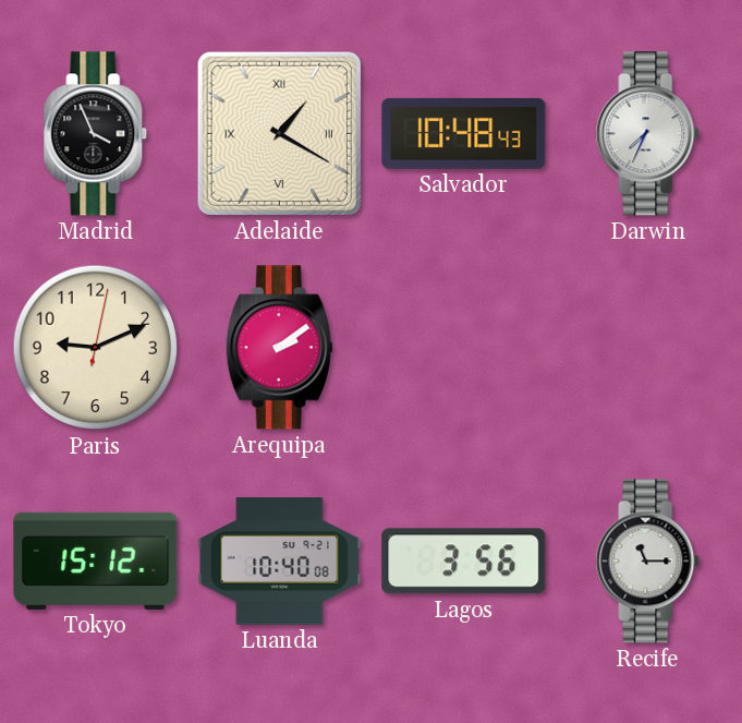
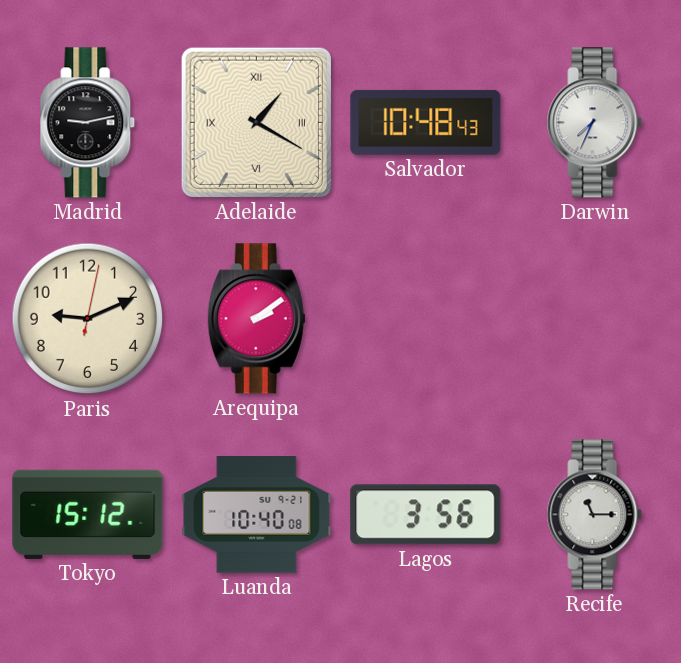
Madrid: 3:56 -> 9:13 (88, 123)
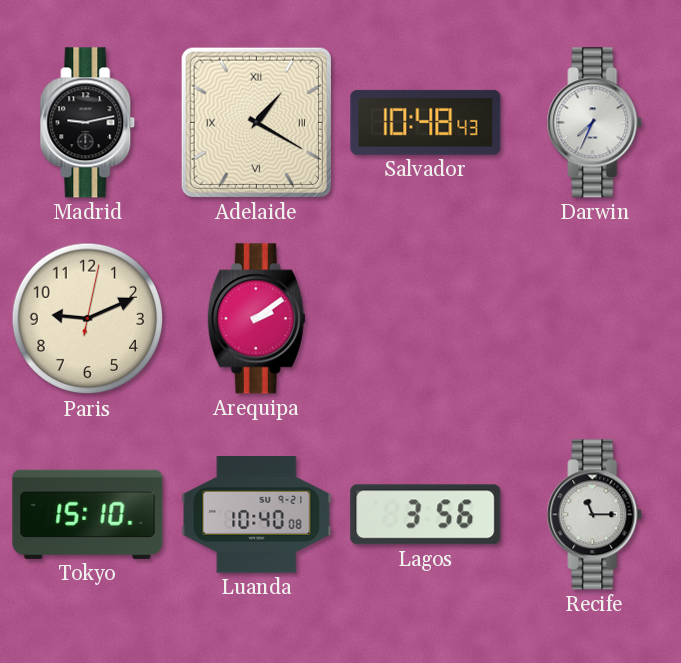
Tokyo: 15:12 -> 15:10 (88, 514)
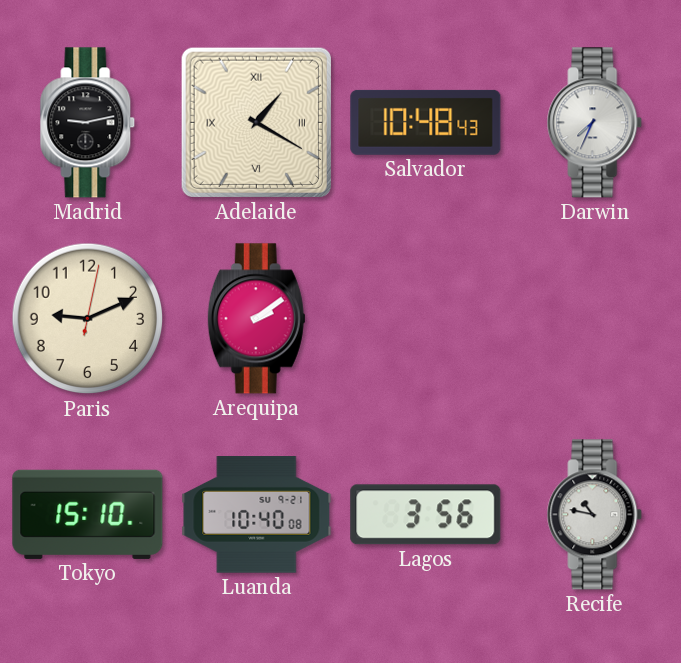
Recife: 11:15 -> 10:47 (595, 515)
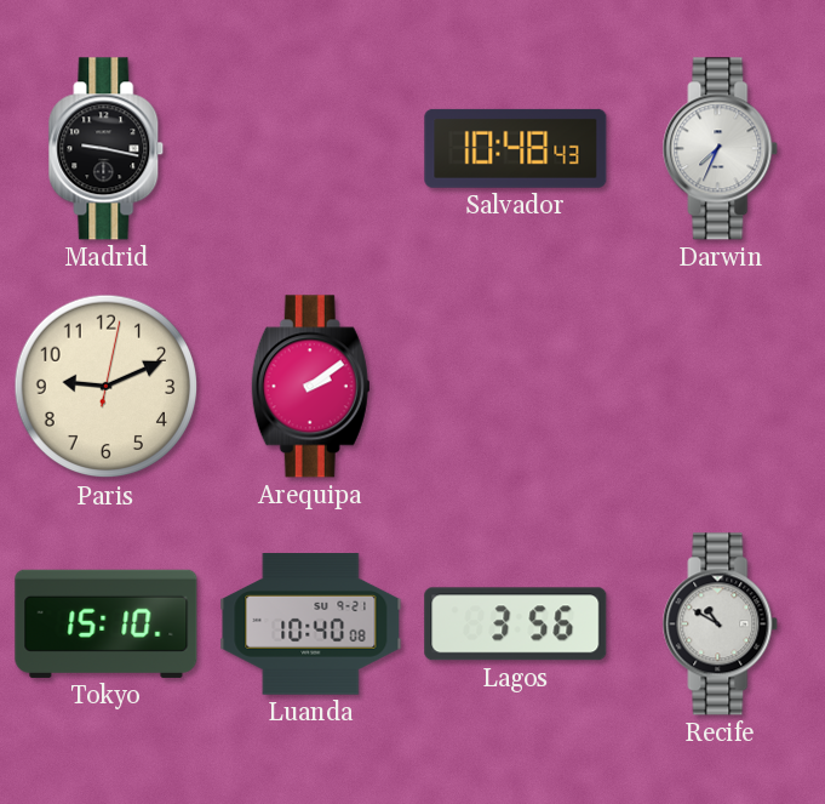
Madrid: 9:13 -> 9:17 (107, 149)
Adelaide: 1:20 -> none (256, 122)
Recife: 10:47 -> 10:50 (721, 625)
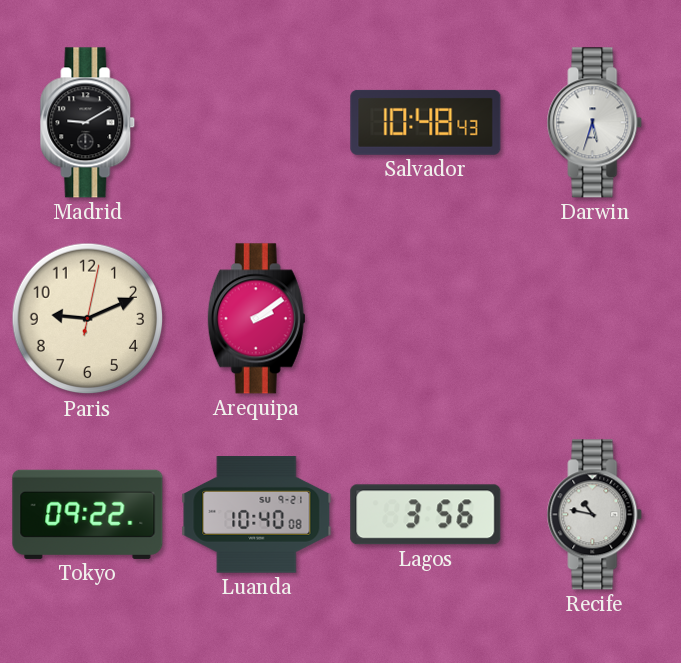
Madrid: 9:17 -> 9:10 (88, 123)
Darwin: 7:34 -> 5:33 (595, 123)
Tokyo: 15:10 -> 09:22 (88, 514)
Recife: 10:50 -> 10:47 (595, 515)
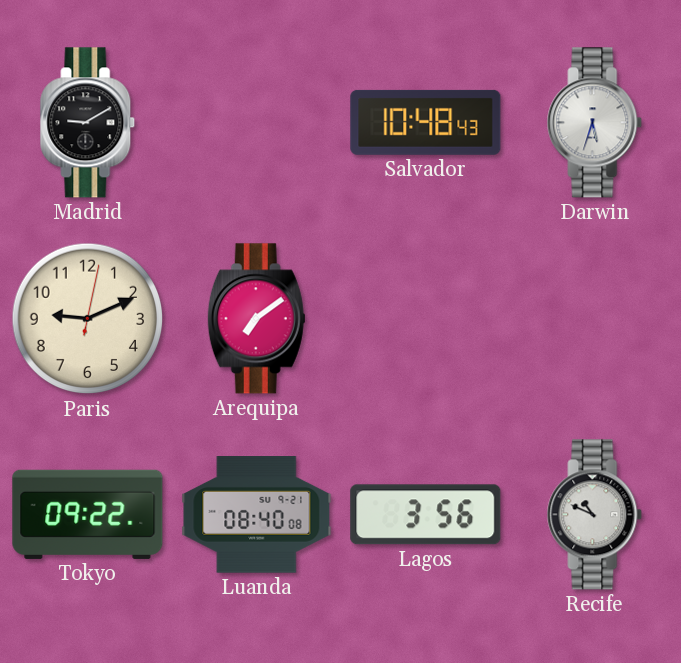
Arequipa: 2:09 -> 7:09 (256, 319)
Luanda: 10:40 -> 08:40 (257, 515)
Recife: 10:47 -> 10:49 (595, 515)
